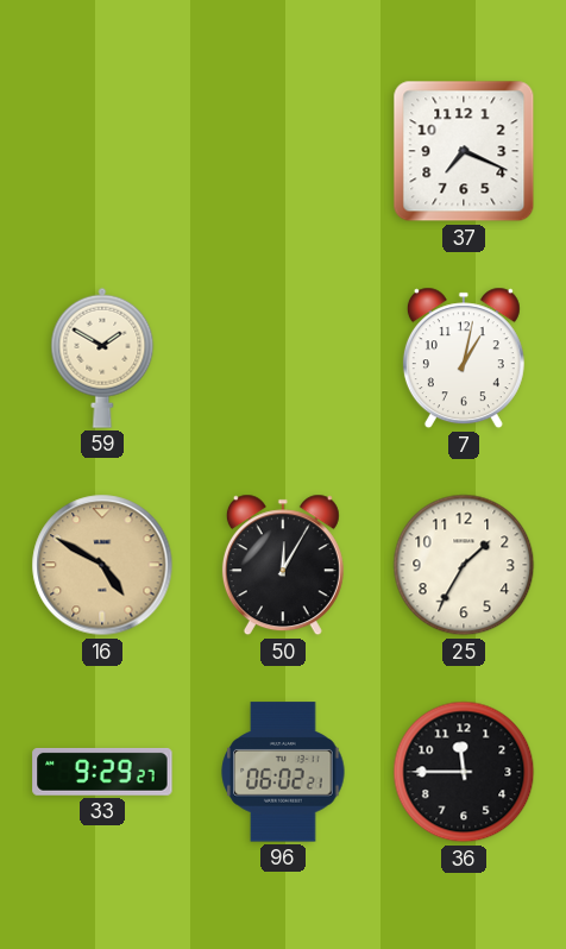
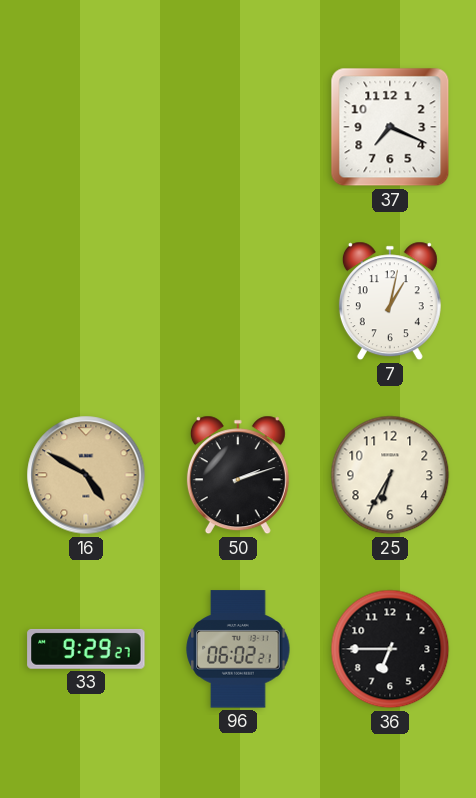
59: 1:50 -> none (102, 358)
50: 12:05 -> 2:12 (238, 475)
25: 1:35 -> 6:35 (390, 475)
36: 11:45 -> 6:45 (390, 649)
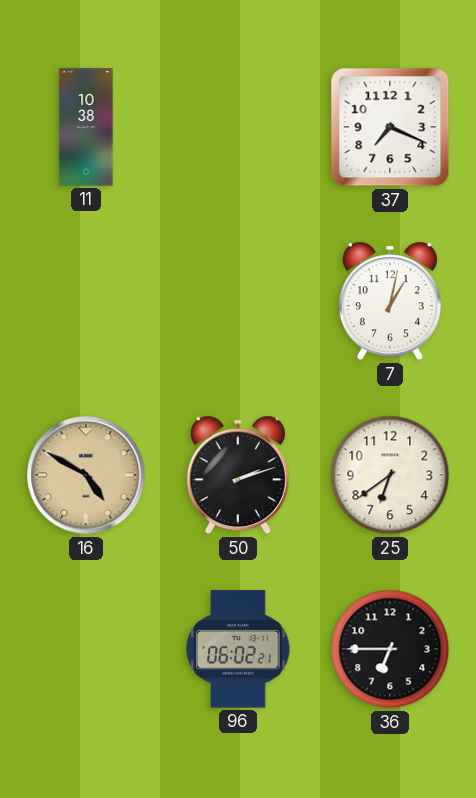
11: none -> 10:38 (86, 127)
25: 6:35 -> 6:39 (390, 475)
33: 9:29 -> none (86, 649)
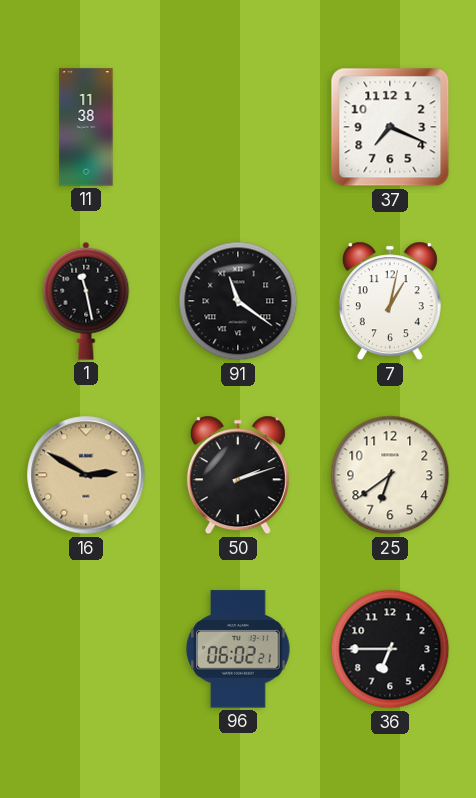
11: 10:38 -> 11:38 (86, 127)
1: none -> 11:28 (86, 301)
91: none -> 11:21 (238, 301)
16: 4:50 -> 2:50 (86, 475)
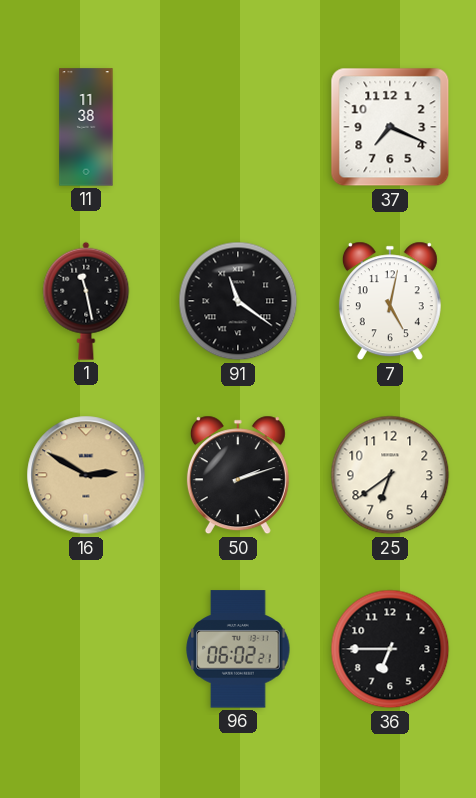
7: 1:02 -> 5:02 (390, 301)
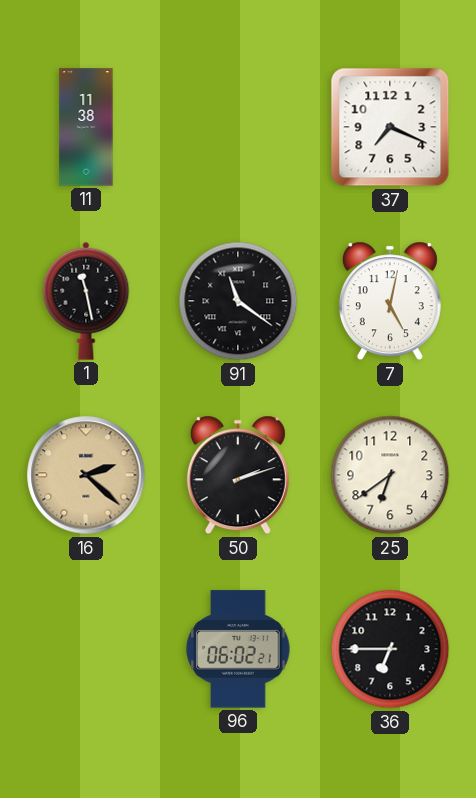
16: 2:50 -> 2:22 (86, 475)
